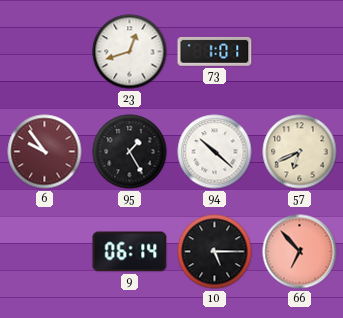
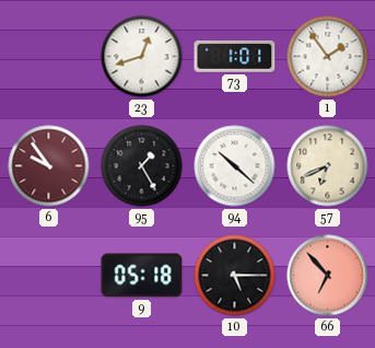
1: none -> 1:54 (328, 57)
9: 06:14 -> 05:18 (142, 276)
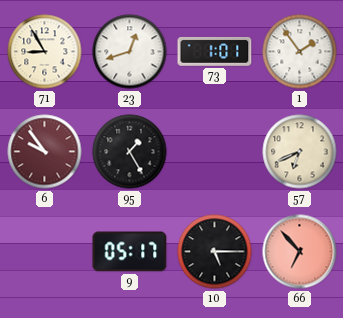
71: none -> 8:55 (45, 52)
94: 10:22 -> none (235, 166)
9: 05:18 -> 05:17 (130, 252)
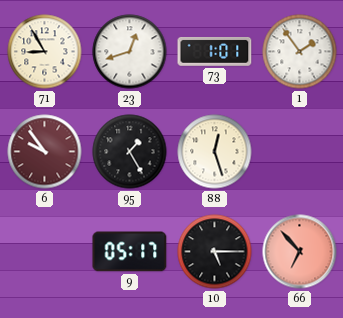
88: none -> 12:27 (215, 152)
57: 6:41 -> none (300, 152)
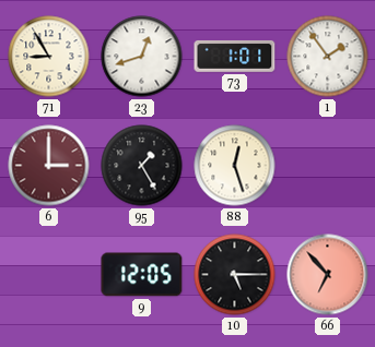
6: 9:54 -> 3:00 (49, 166)
9: 05:17 -> 12:05 (142, 275)
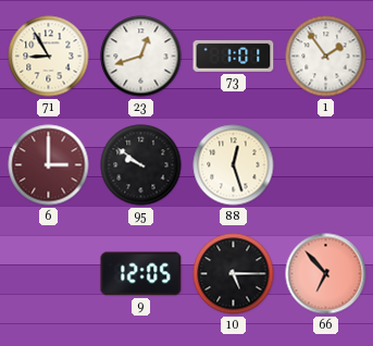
95: 1:25 -> 9:51 (141, 165)
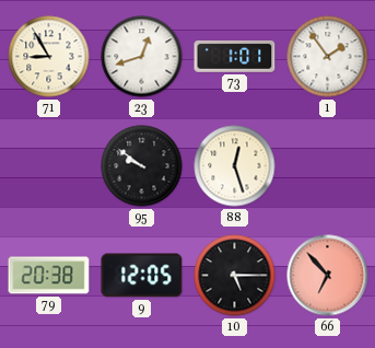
6: 3:00 -> none (49, 165)
79: none -> 20:38 (49, 276)
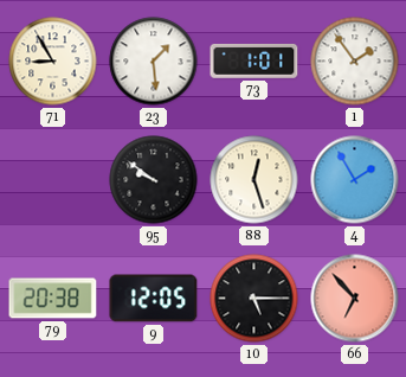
23: 12:42 -> 1:29 (154, 62)
4: none -> 1:55 (355, 180)
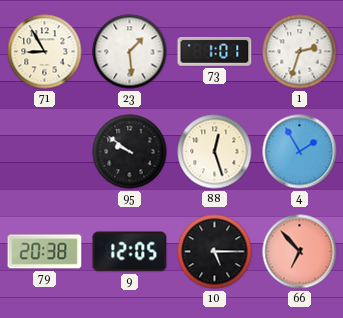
1: 1:54 -> 2:33 (300, 52)
